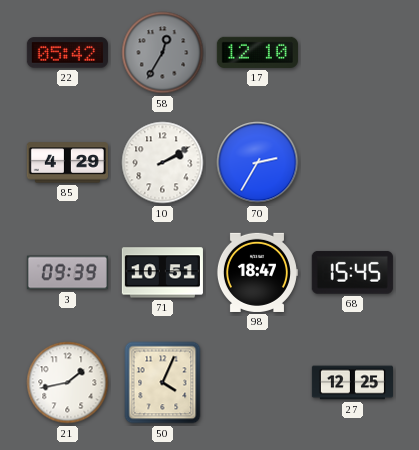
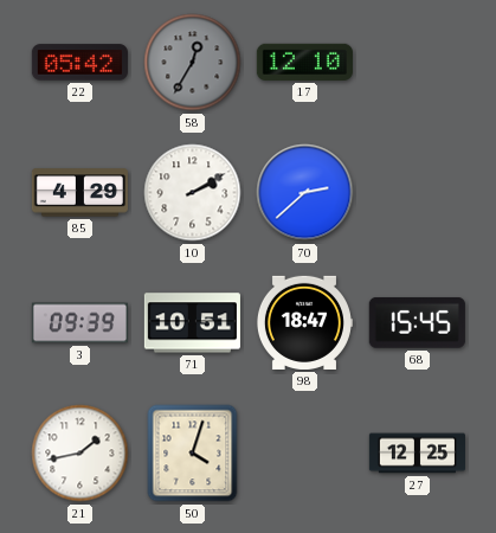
70: 2:35 -> 2:38 (305, 193)
50: 4:04 -> 4:03 (193, 454)
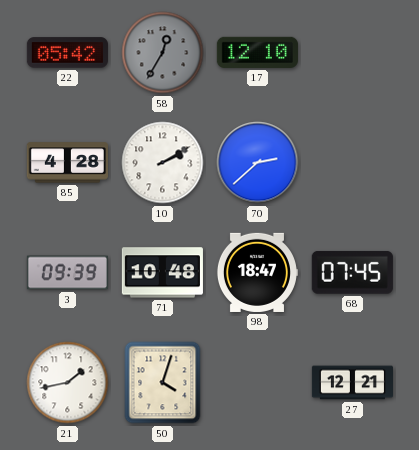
85: 4:29 -> 4:28 (67, 163)
71: 10:51 -> 10:48 (162, 273)
68: 15:45 -> 07:45 (352, 272)
27: 12:25 -> 12:21 (352, 383)
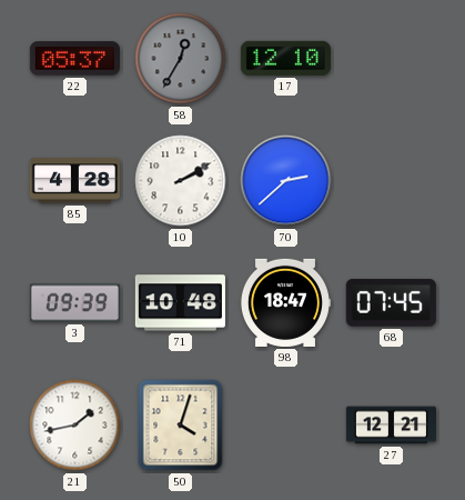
22: 05:42 -> 05:37 (74, 59)
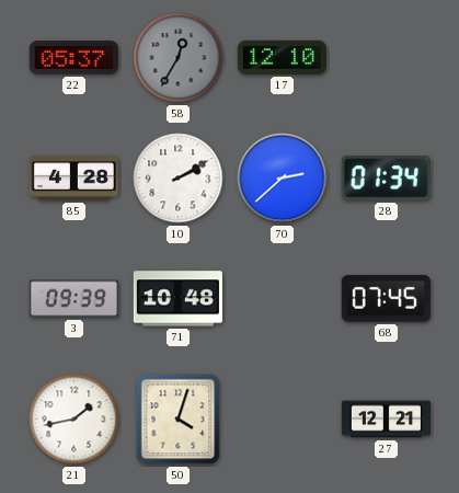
28: none -> 01:34 (386, 179)
98: 18:47 -> none (285, 302)
